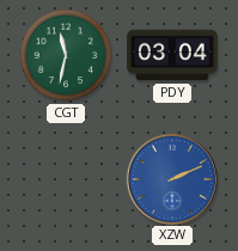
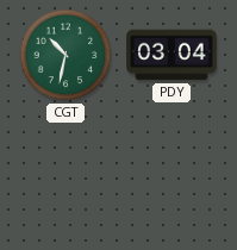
CGT: 11:32 -> 10:32 (66, 55)
XZW: 2:11 -> none (171, 178)
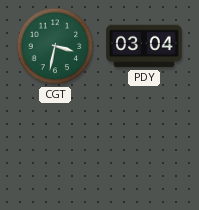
CGT: 10:32 -> 3:32 (55, 46)
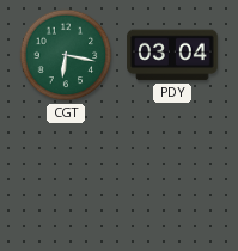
CGT: 3:32 -> 6:17 (66, 55)
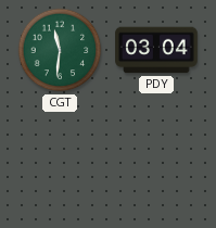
CGT: 6:17 -> 11:31 (60, 50)
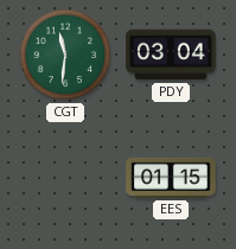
EES: none -> 01:15 (171, 178)
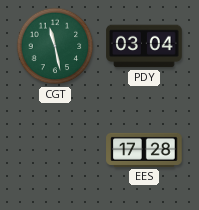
CGT: 11:31 -> 11:28 (55, 46)
EES: 01:15 -> 17:28 (144, 150)
